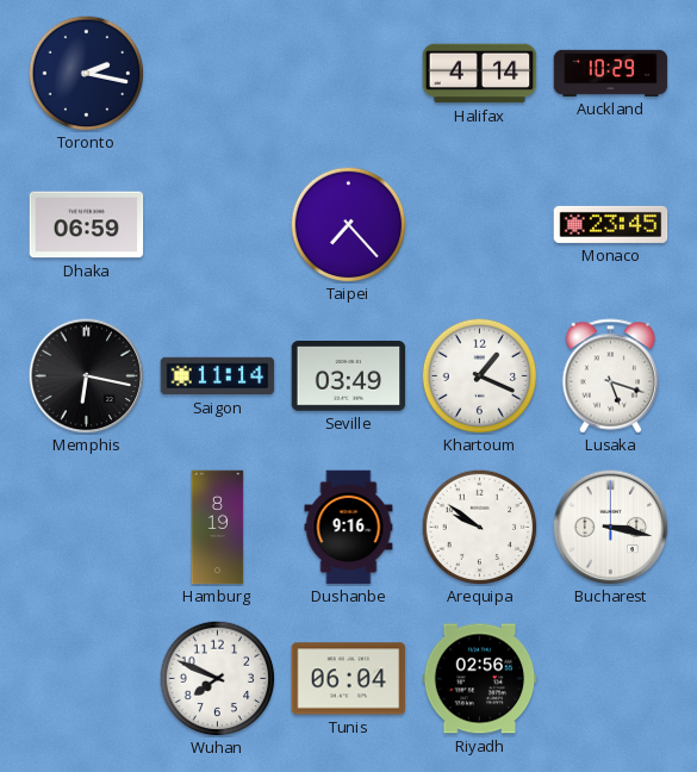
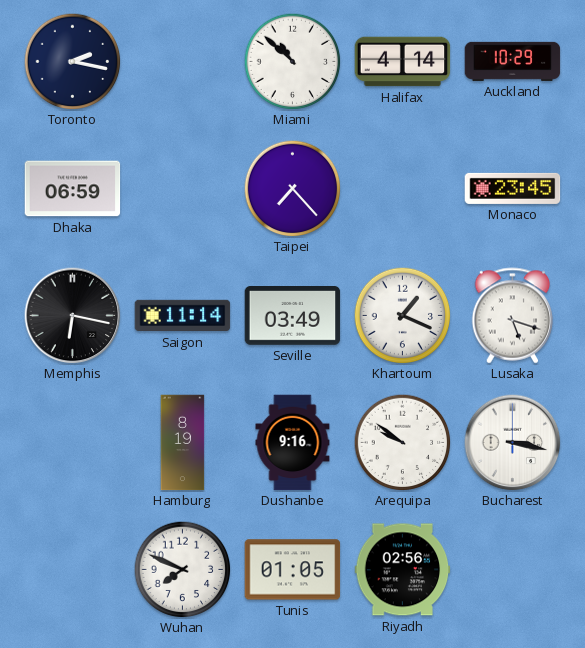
Miami: none -> 10:52 (292, 61)
Tunis: 06:04 -> 01:05 (293, 570)
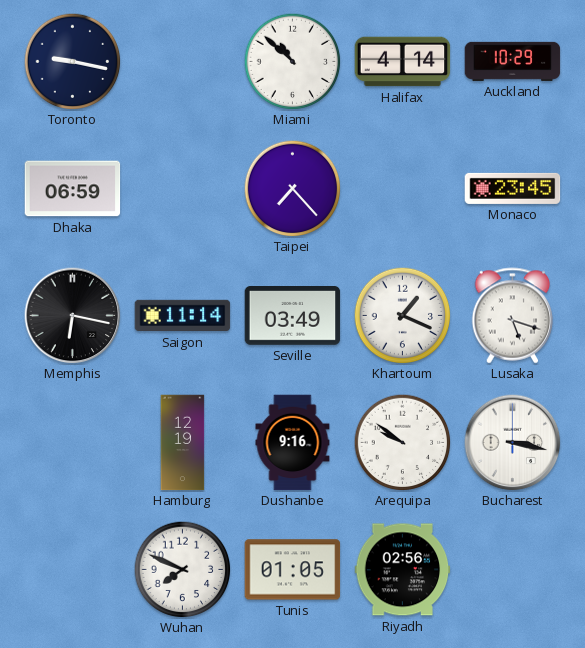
Toronto: 2:17 -> 9:17 (72, 61)
Hamburg: 8:19 -> 12:19 (183, 443)
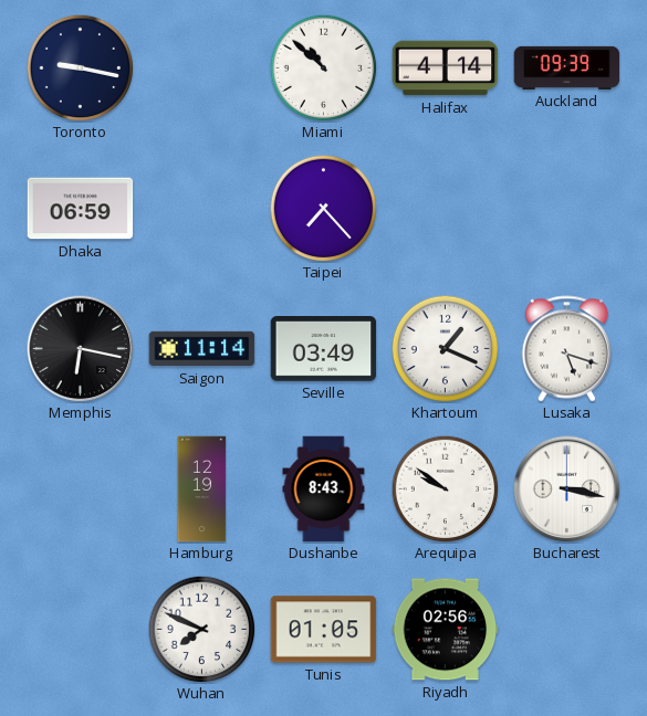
Auckland: 10:29 -> 09:39 (567, 67)
Monaco: 23:45 -> none (513, 188)
Dushanbe: 9:16 -> 8:43 (324, 489)
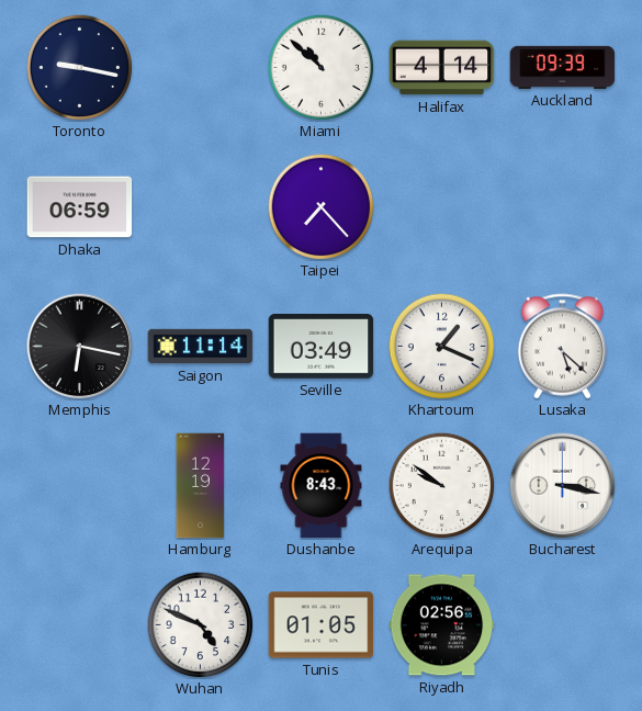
Lusaka: 5:18 -> 5:22 (563, 347)
Wuhan: 7:49 -> 4:49 (200, 624)
